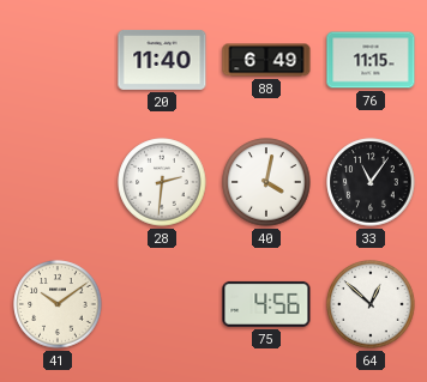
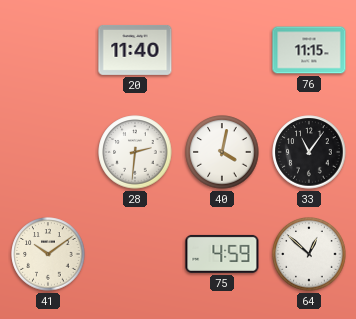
88: 6:49 -> none (266, 60)
75: 4:56 -> 4:59 (222, 254)
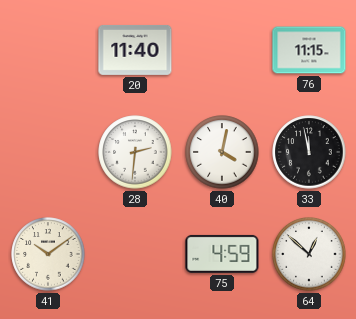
33: 11:06 -> 11:58 (309, 152)
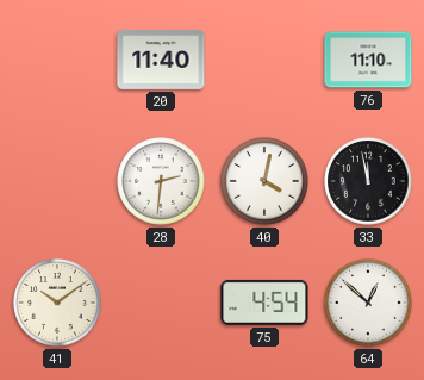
76: 11:15 -> 11:10 (368, 60)
75: 4:59 -> 4:54 (264, 303)
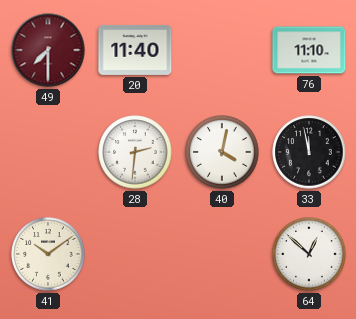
49: none -> 7:30 (48, 50)
75: 4:54 -> none (264, 303)
